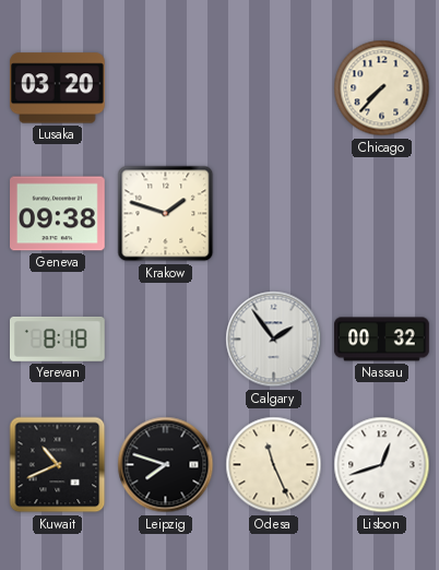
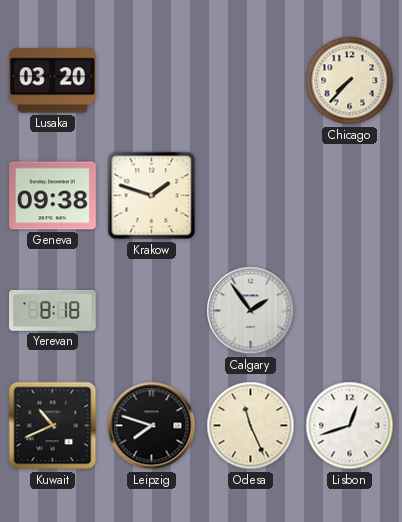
Nassau: 00:32 -> none (382, 340)
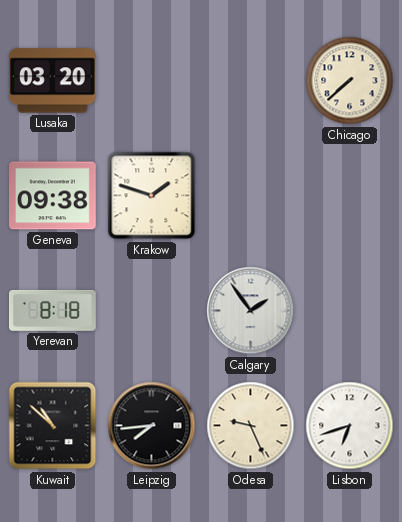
Chicago: 7:37 -> 7:38 (350, 81)
Kuwait: 10:41 -> 10:52 (53, 426)
Leipzig: 7:48 -> 7:44 (152, 426)
Odesa: 11:26 -> 9:26 (251, 426)
Lisbon: 12:42 -> 6:42 (350, 426)
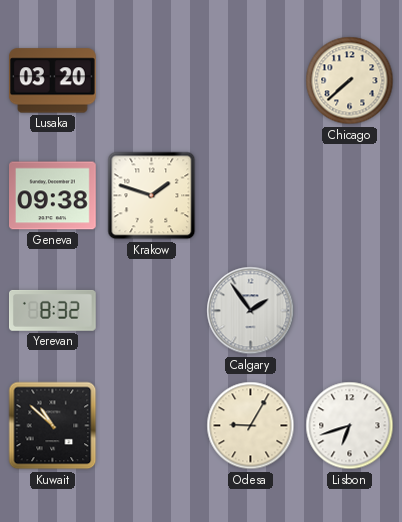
Yerevan: 8:18 -> 8:32 (53, 310)
Leipzig: 7:44 -> none (152, 426)
Odesa: 9:26 -> 9:05 (251, 426)
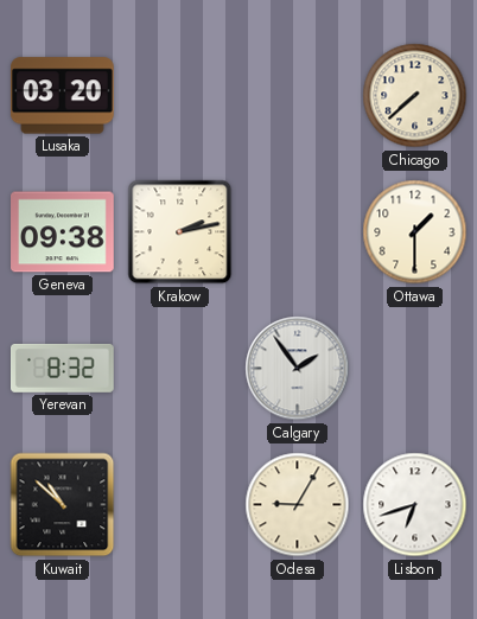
Krakow: 1:48 -> 2:13 (180, 232)
Ottawa: none -> 1:30 (415, 232)
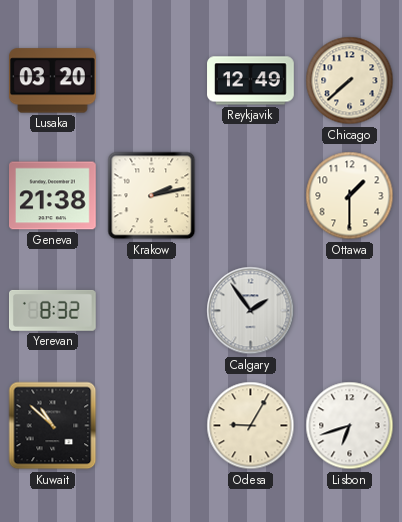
Reykjavik: none -> 12:49 (251, 81)
Geneva: 09:38 -> 21:38 (53, 196)
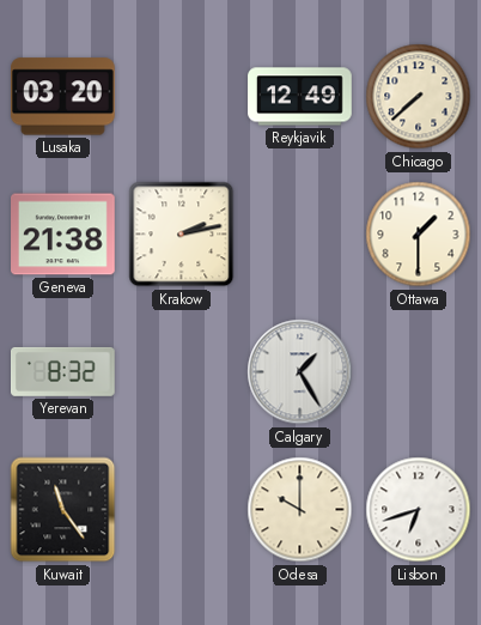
Calgary: 1:54 -> 1:25 (300, 372)
Kuwait: 10:52 -> 11:24 (63, 510)
Odesa: 9:05 -> 10:00 (300, 510)
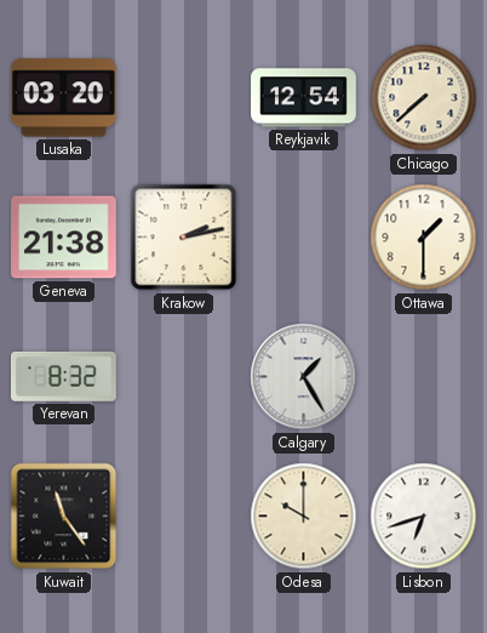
Reykjavik: 12:49 -> 12:54 (304, 98)
